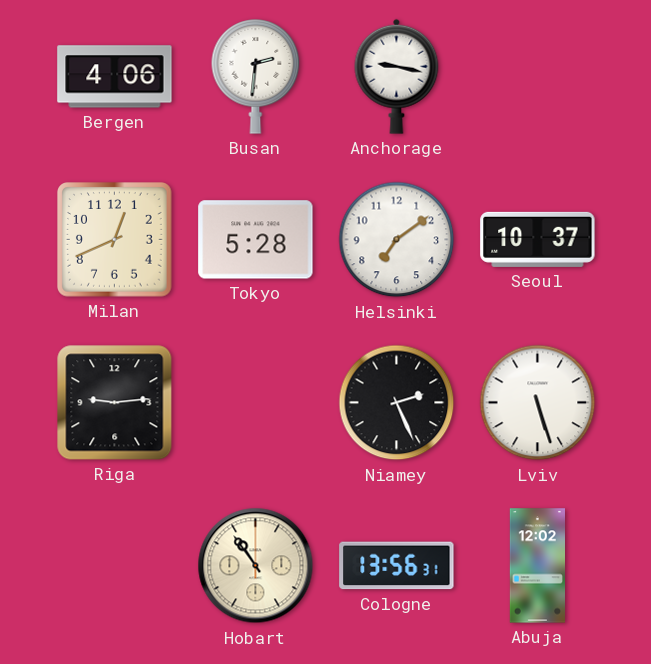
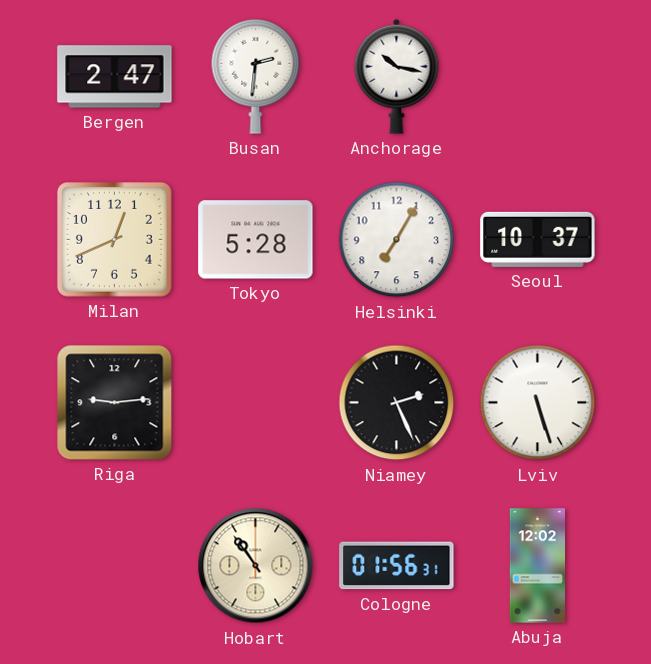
Bergen: 4:06 -> 2:47 (115, 77)
Anchorage: 9:17 -> 10:17 (397, 76)
Helsinki: 7:09 -> 7:05 (397, 240)
Cologne: 13:56 -> 01:56 (397, 566)
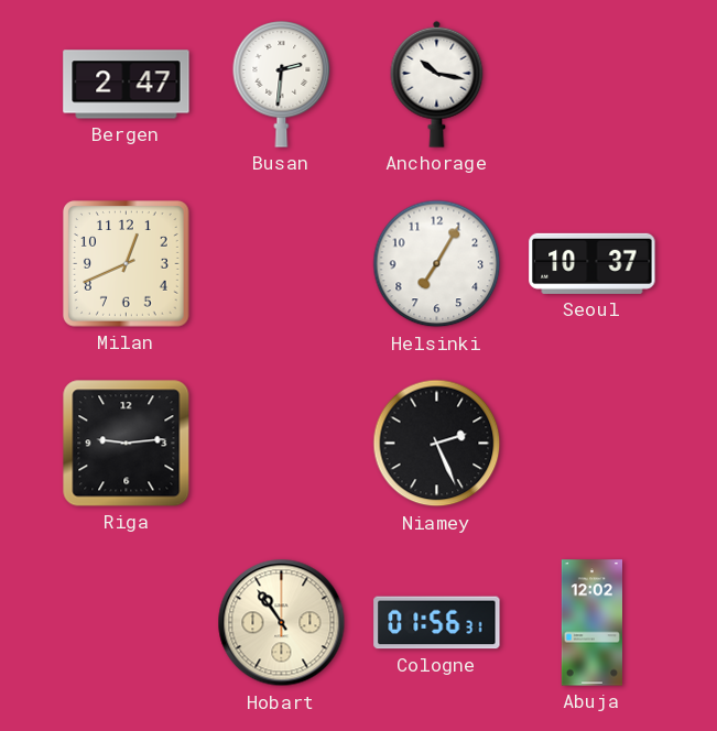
Tokyo: 5:28 -> none (256, 240)
Lviv: 5:27 -> none (538, 403)
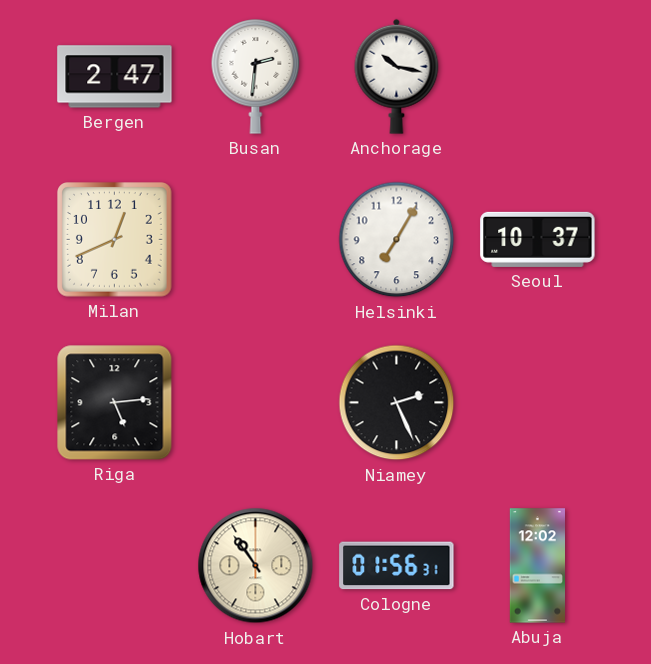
Riga: 9:14 -> 5:14 (115, 403)
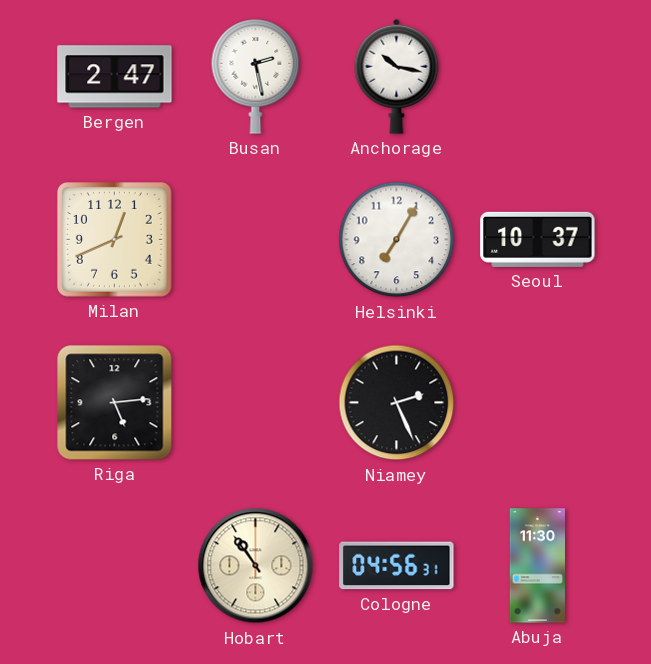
Busan: 2:31 -> 2:28 (256, 77)
Cologne: 01:56 -> 04:56 (397, 566)
Abuja: 12:02 -> 11:30 (537, 566)
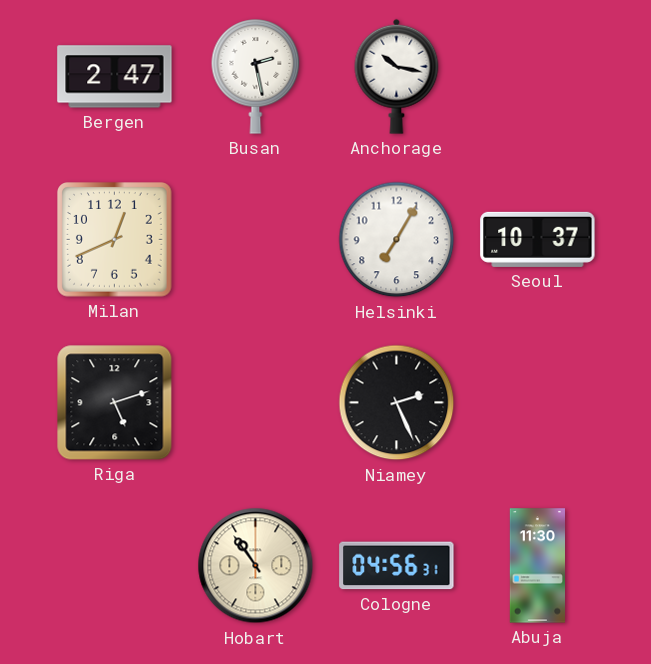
Riga: 5:14 -> 5:12 (115, 403)
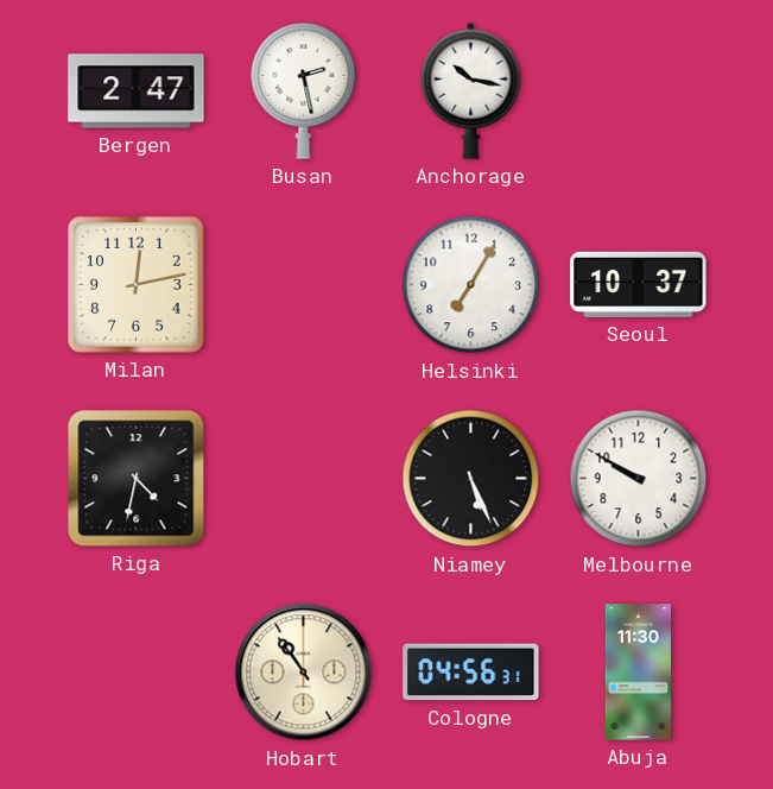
Milan: 12:41 -> 12:13 (137, 285)
Riga: 5:12 -> 4:32 (137, 479)
Niamey: 2:26 -> 5:26 (471, 479)
Melbourne: none -> 9:50 (639, 479)
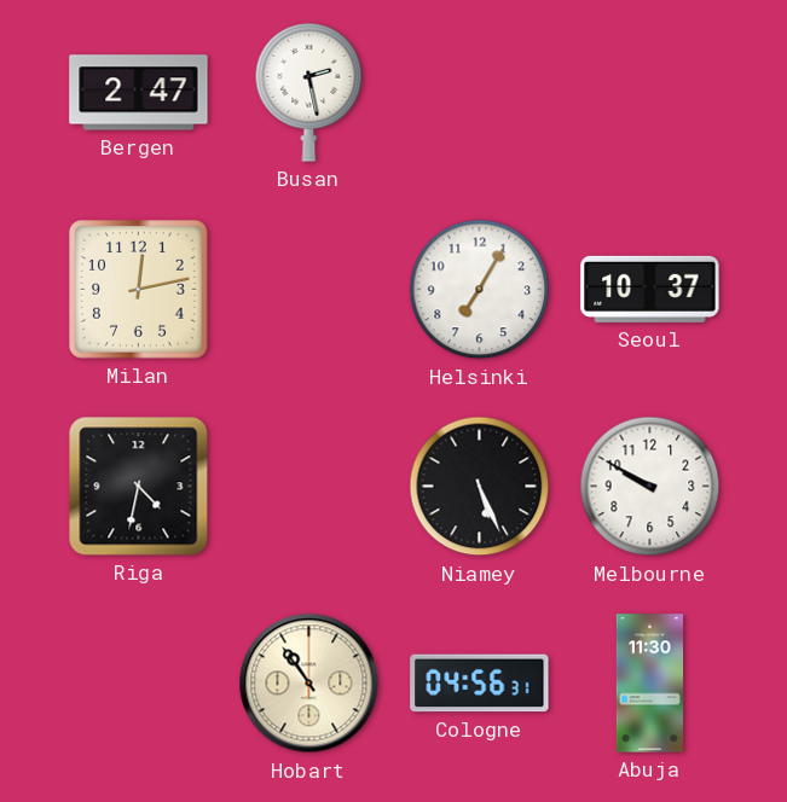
Anchorage: 10:17 -> none (471, 90)
